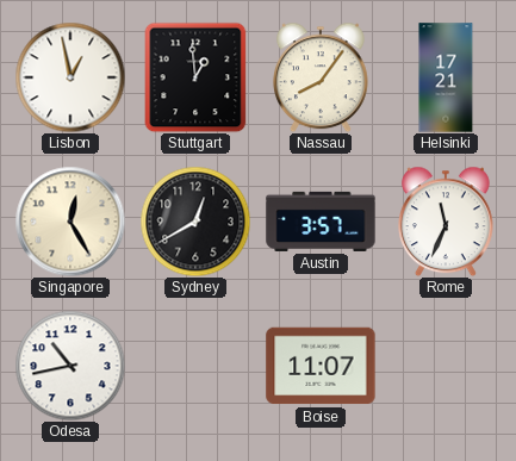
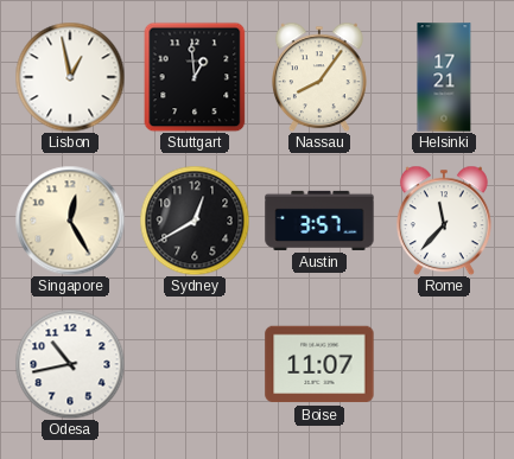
Rome: 11:34 -> 11:37 (444, 221)
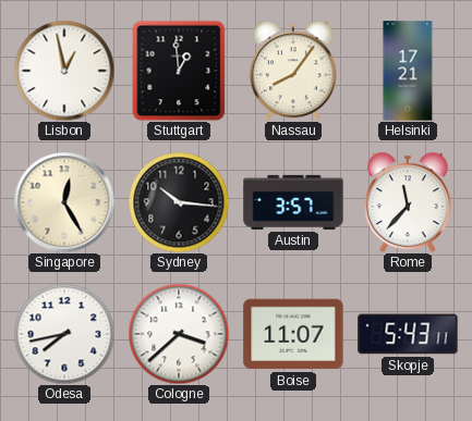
Sydney: 12:40 -> 10:16 (179, 202)
Odesa: 10:43 -> 7:43 (64, 334)
Cologne: none -> 3:38 (179, 334)
Skopje: none -> 5:43 (408, 334)
